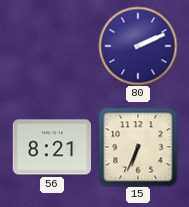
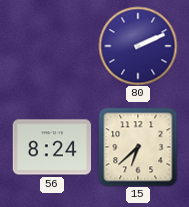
56: 8:21 -> 8:24 (52, 147)
15: 6:34 -> 6:38 (138, 147)
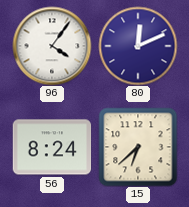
96: none -> 4:06 (52, 46)
80: 2:11 -> 12:11 (138, 46)
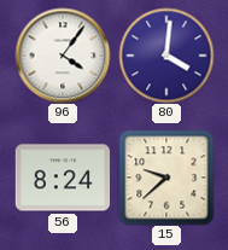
80: 12:11 -> 4:01 (166, 56)
15: 6:38 -> 9:38 (166, 178)
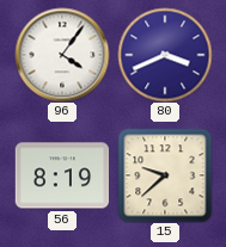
80: 4:01 -> 3:41 (165, 55)
56: 8:24 -> 8:19 (62, 175)
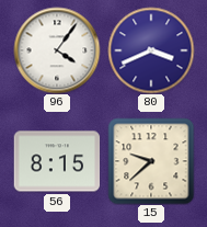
56: 8:19 -> 8:15 (57, 161)
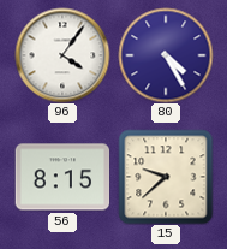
80: 3:41 -> 4:25 (166, 55)
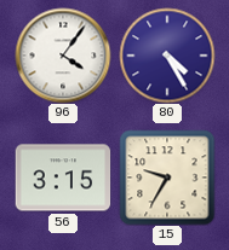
56: 8:15 -> 3:15 (63, 178)
15: 9:38 -> 9:35 (167, 178)
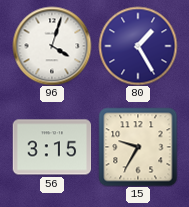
96: 4:06 -> 4:03 (52, 46)
80: 4:25 -> 1:25 (138, 46)
